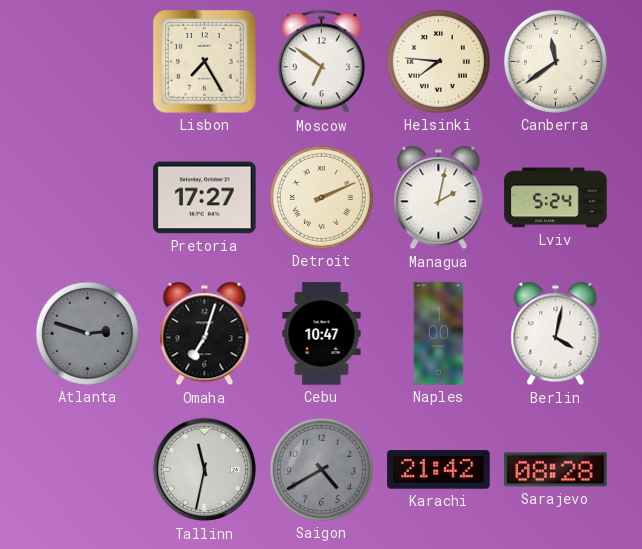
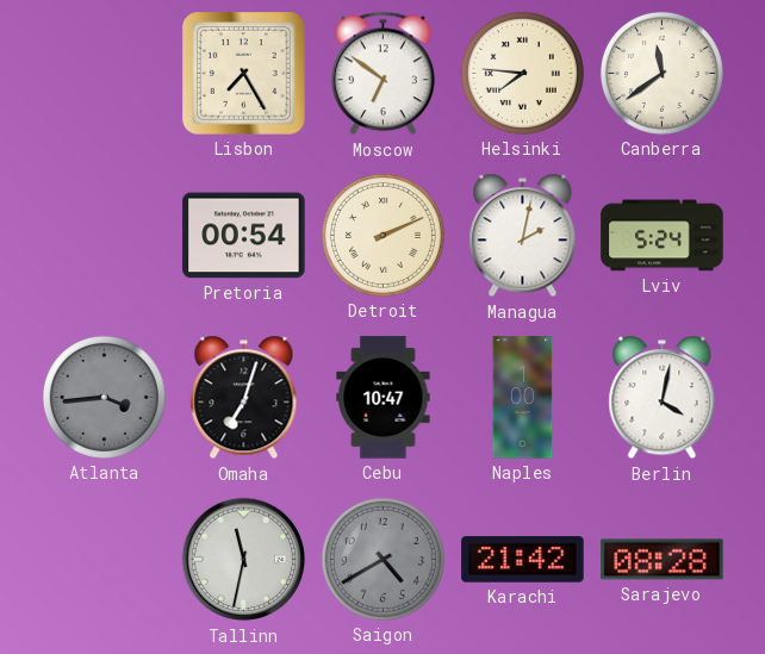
Pretoria: 17:27 -> 00:54 (244, 236)
Atlanta: 2:48 -> 3:44 (104, 397)
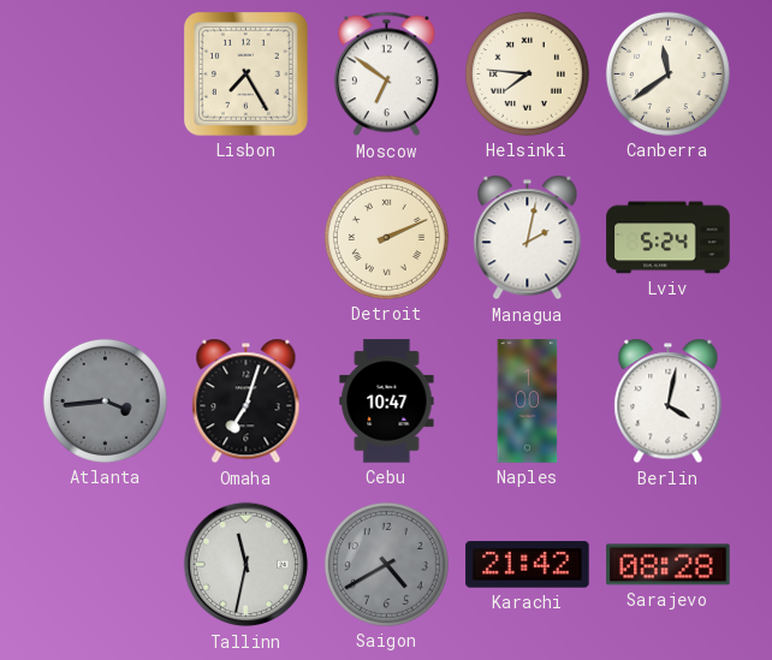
Pretoria: 00:54 -> none (244, 236)
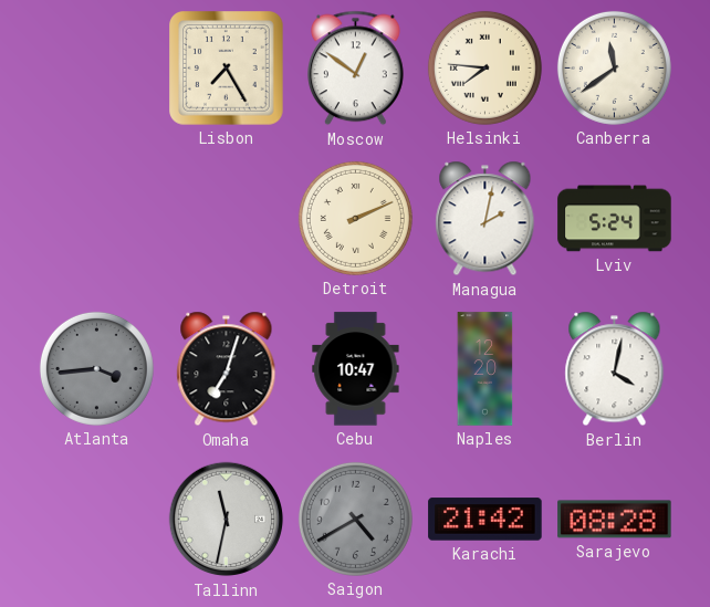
Moscow: 6:51 -> 12:51 (356, 69)
Naples: 1:00 -> 12:20 (485, 369)
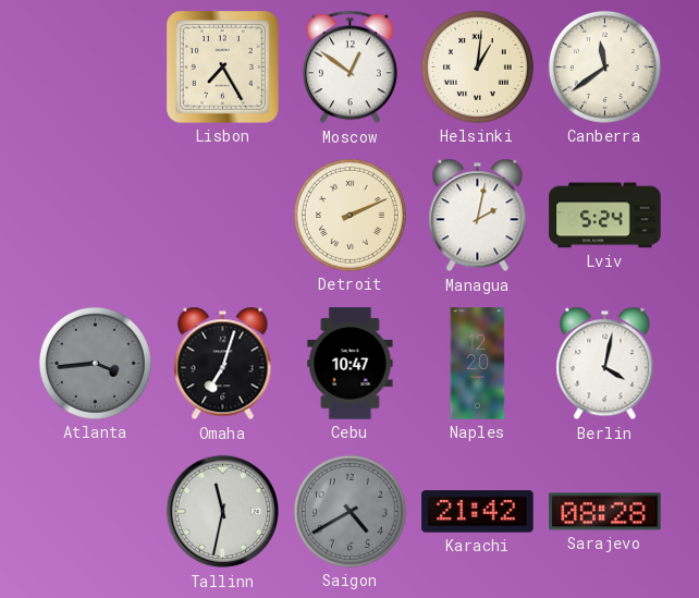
Helsinki: 7:46 -> 1:01 (477, 66)
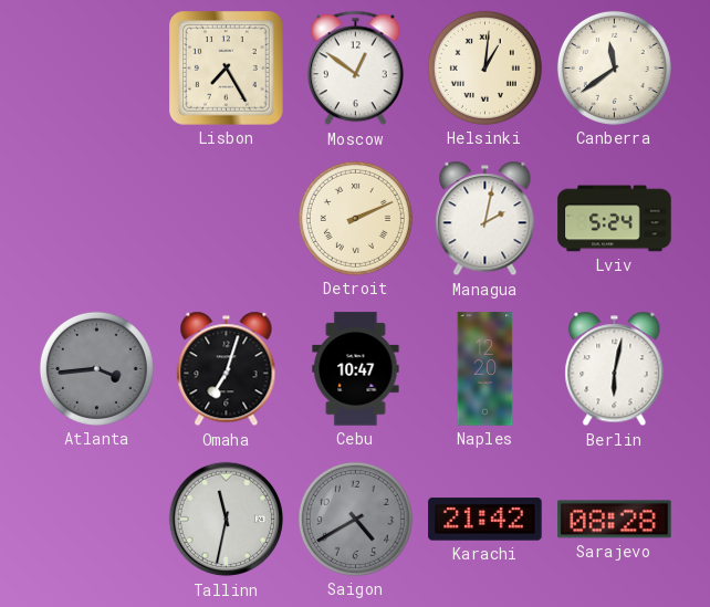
Berlin: 4:02 -> 6:02 (615, 369)
